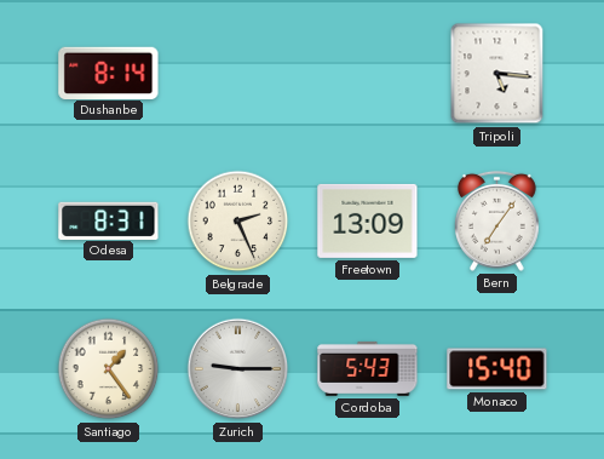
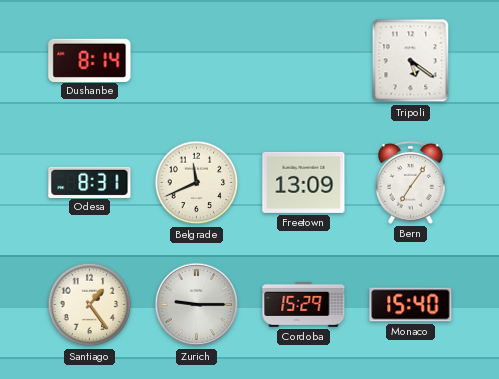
Tripoli: 5:16 -> 5:21 (411, 61)
Belgrade: 2:26 -> 11:41 (197, 183)
Cordoba: 5:43 -> 15:29 (304, 304)
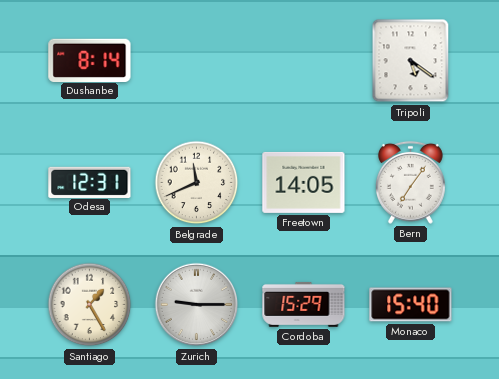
Odesa: 8:31 -> 12:31 (90, 182)
Freetown: 13:09 -> 14:05 (304, 182)
Santiago: 1:24 -> 1:25 (90, 305)
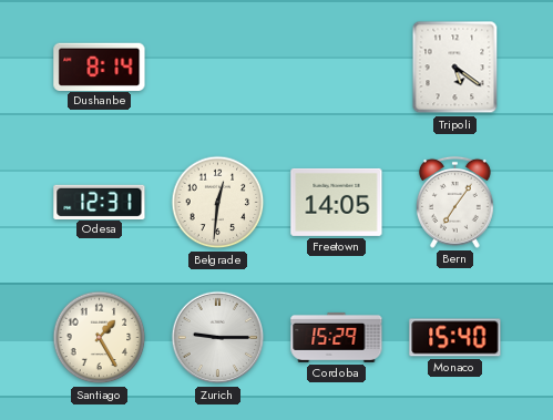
Belgrade: 11:41 -> 12:31 (218, 203)
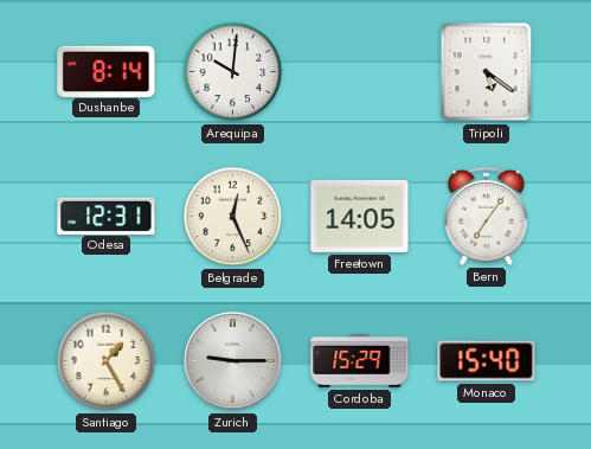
Arequipa: none -> 10:01 (233, 72)
Belgrade: 12:31 -> 12:26 (233, 217)
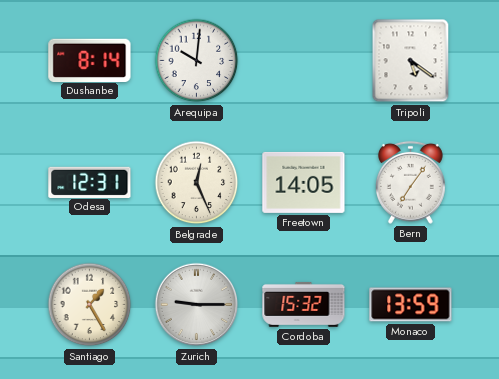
Cordoba: 15:29 -> 15:32 (304, 304)
Monaco: 15:40 -> 13:59 (411, 305)
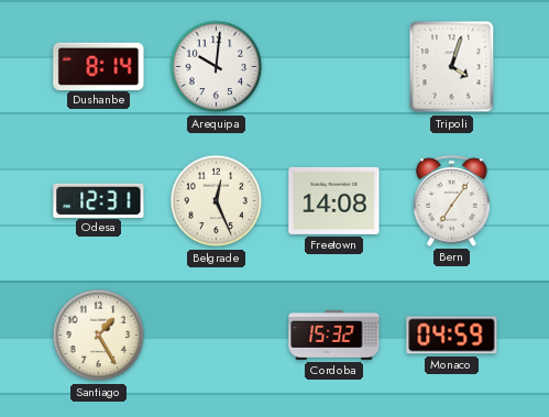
Tripoli: 5:21 -> 4:03 (452, 67)
Freetown: 14:05 -> 14:08 (334, 200)
Zurich: 9:15 -> none (197, 305)
Monaco: 13:59 -> 04:59 (452, 336)
